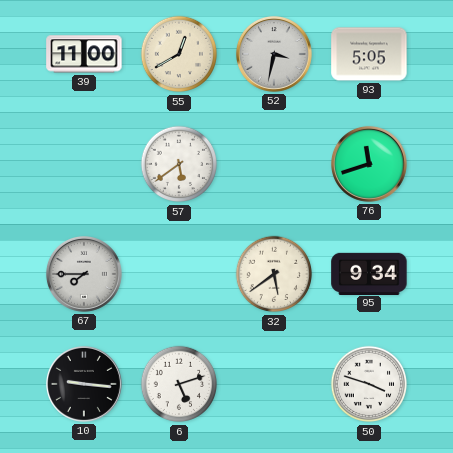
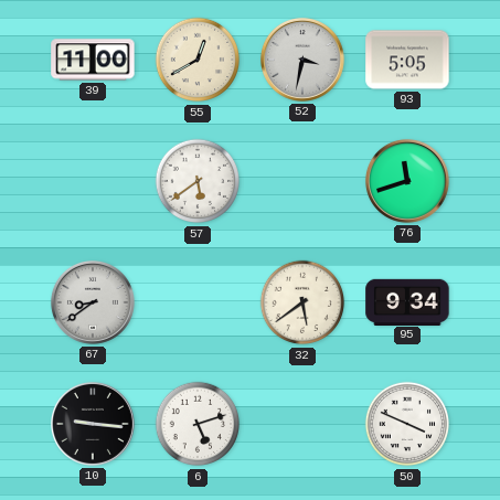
67: 7:45 -> 8:39 (93, 302)
50: 3:48 -> 3:49 (407, 424)
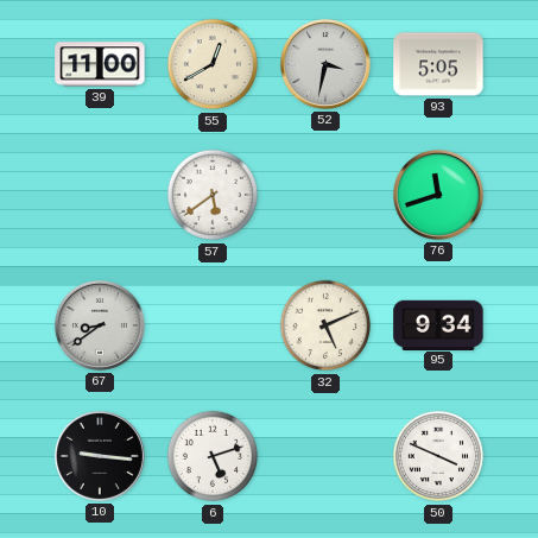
32: 5:39 -> 5:11 (325, 325)
